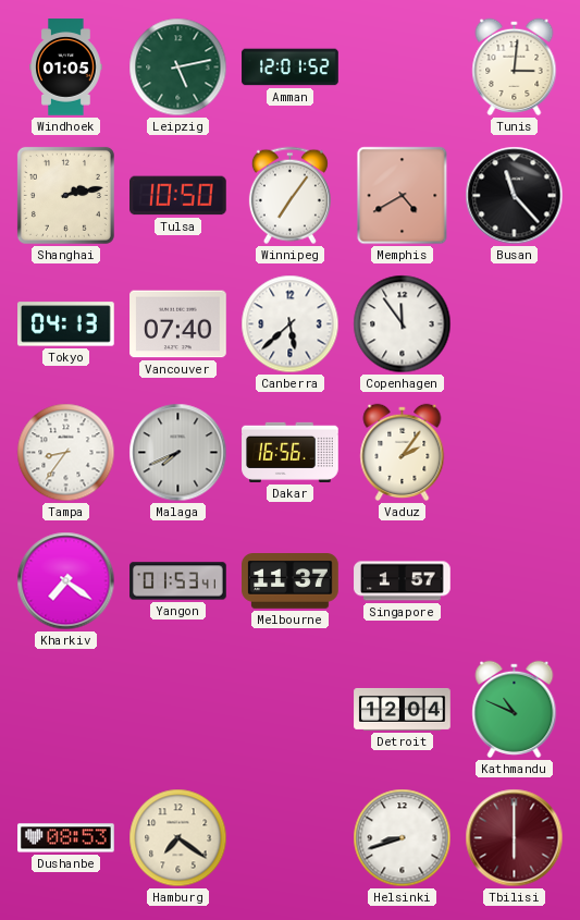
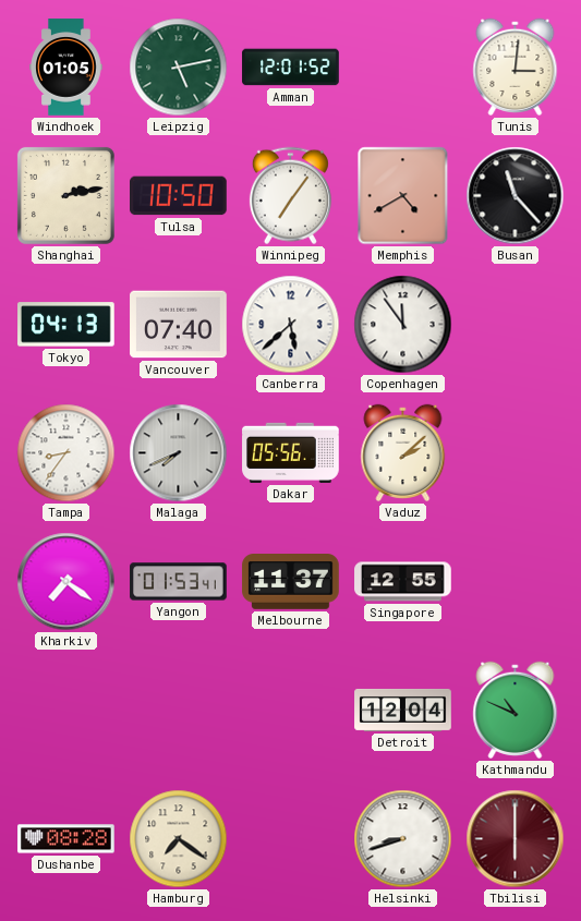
Dakar: 16:56 -> 05:56 (291, 452)
Vaduz: 2:06 -> 2:08 (403, 452)
Singapore: 1:57 -> 12:55 (403, 582)
Dushanbe: 08:53 -> 08:28 (66, 839)
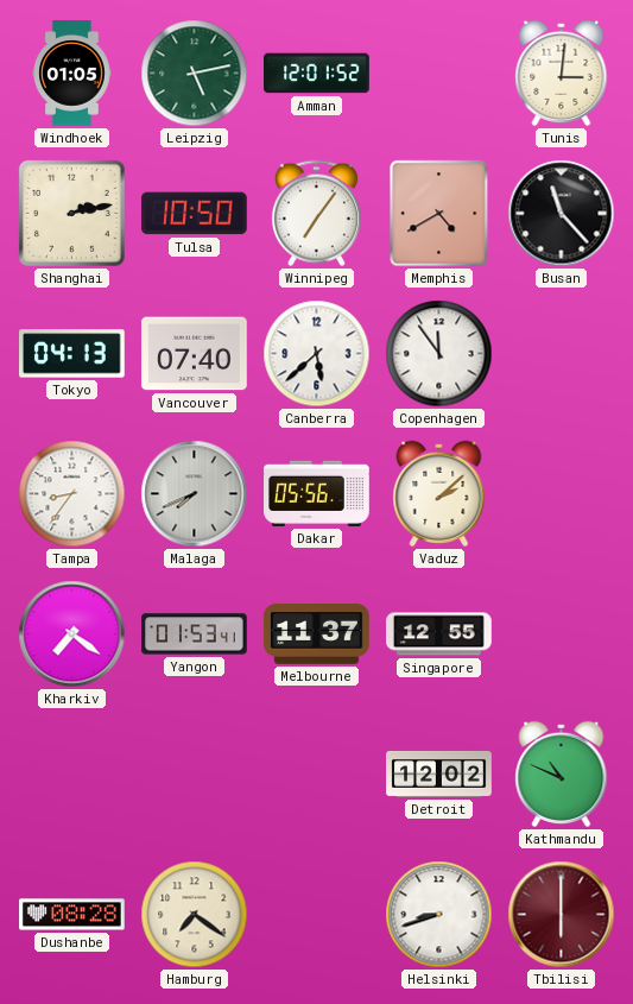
Detroit: 12:04 -> 12:02 (439, 773)
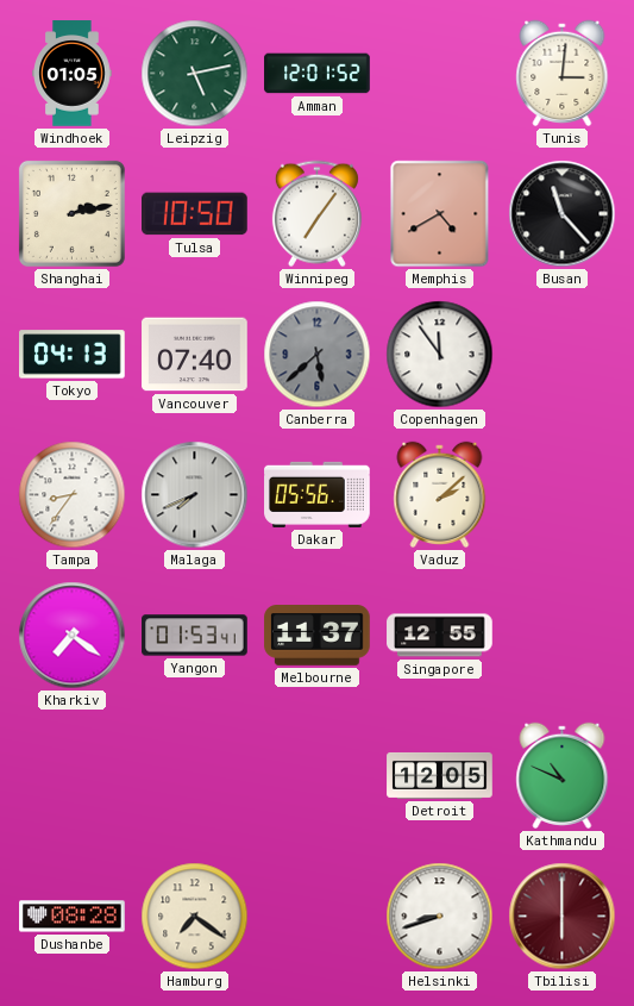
Canberra dial: white -> grey (318, 355)
Detroit: 12:02 -> 12:05 (440, 775)
